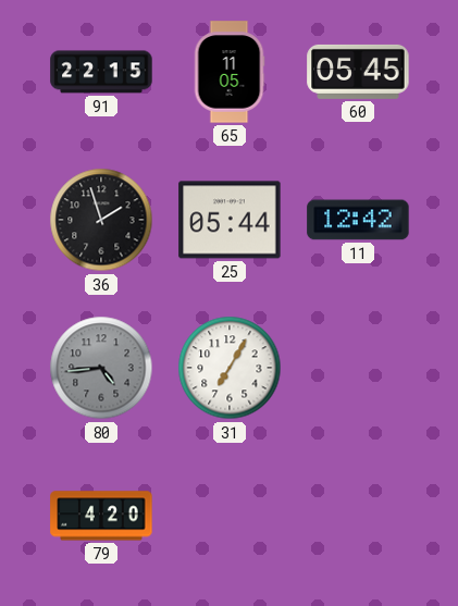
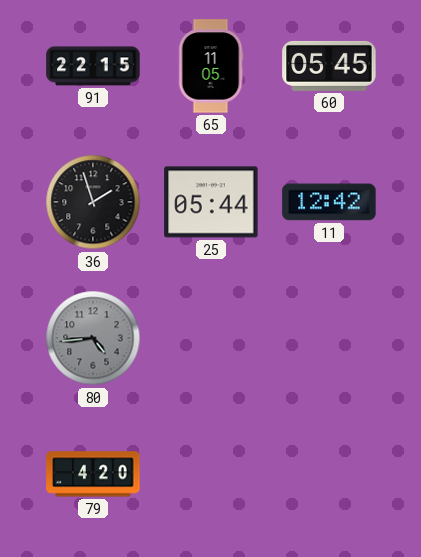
31: 7:05 -> none (230, 368)
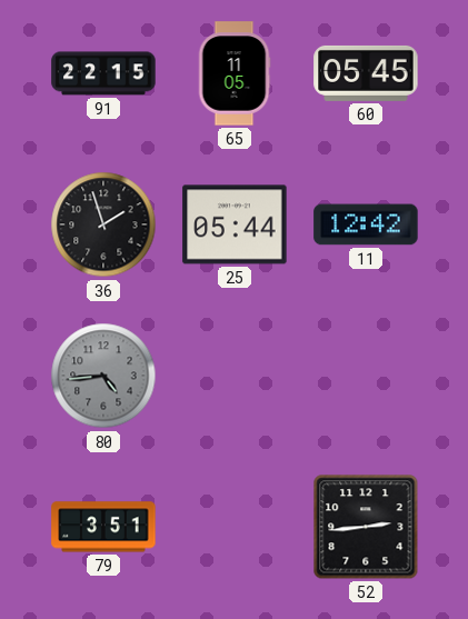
79: 4:20 -> 3:51 (103, 527)
52: none -> 2:44 (366, 527)
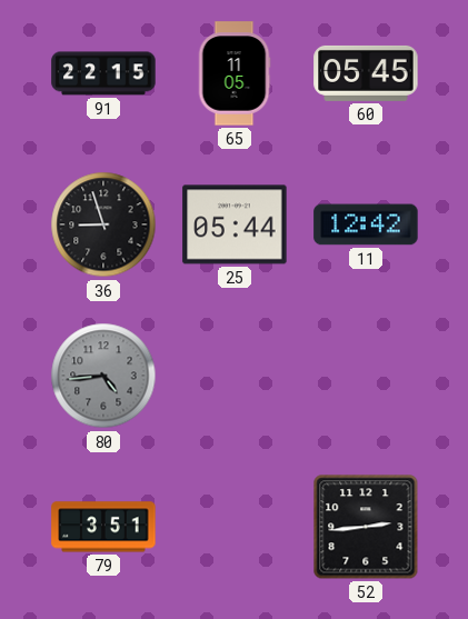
36: 1:57 -> 8:57 (103, 224)
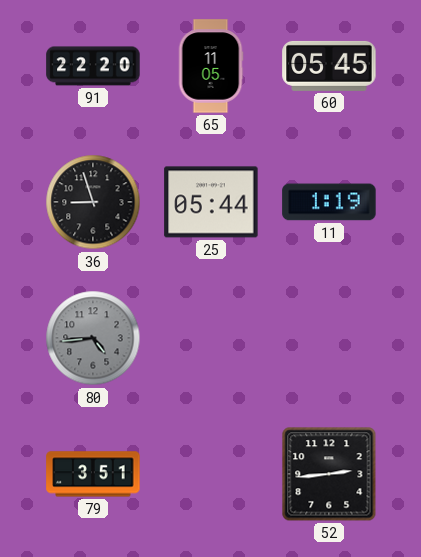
91: 22:15 -> 22:20 (93, 66)
11: 12:42 -> 1:19 (329, 202)
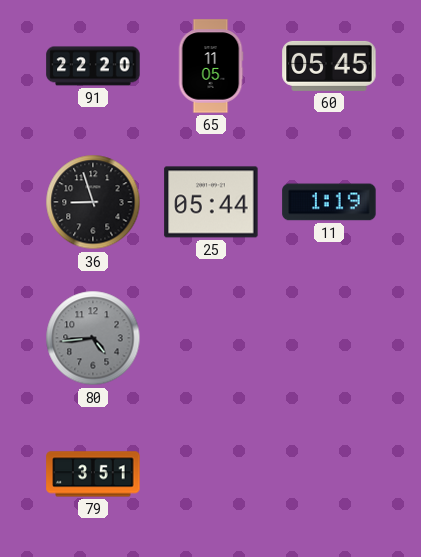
52: 2:44 -> none (329, 474)
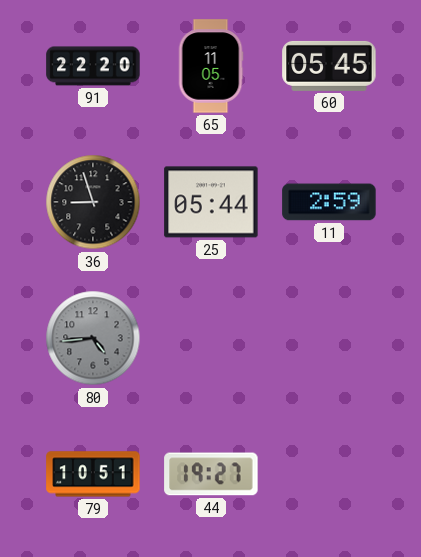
11: 1:19 -> 2:59 (329, 202)
79: 3:51 -> 10:51 (93, 474)
44: none -> 19:27 (211, 474)
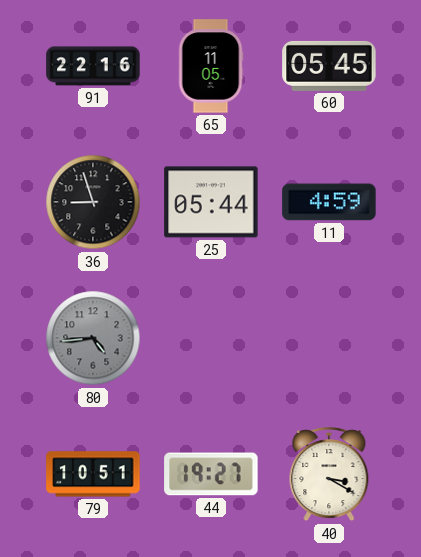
91: 22:20 -> 22:16 (93, 66)
11: 2:59 -> 4:59 (329, 202)
40: none -> 3:20 (329, 475)
